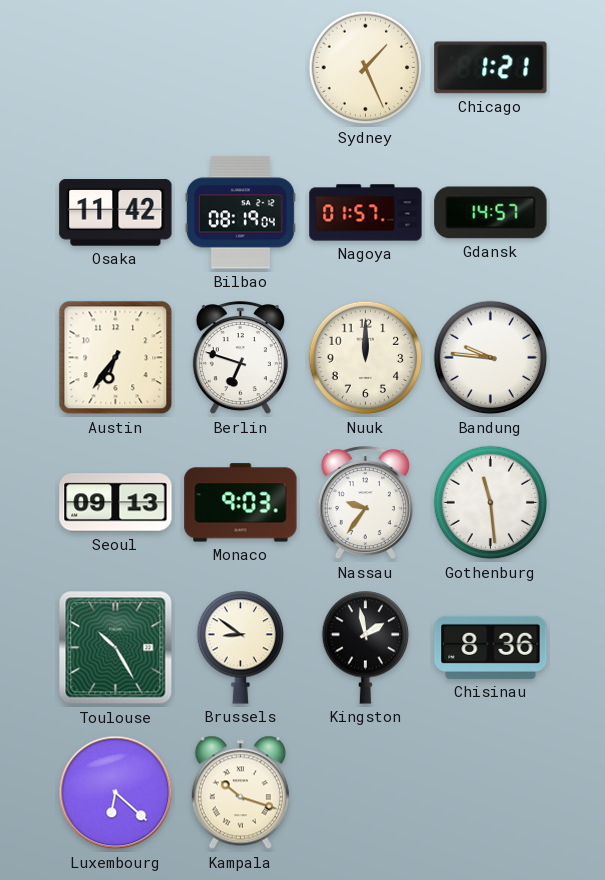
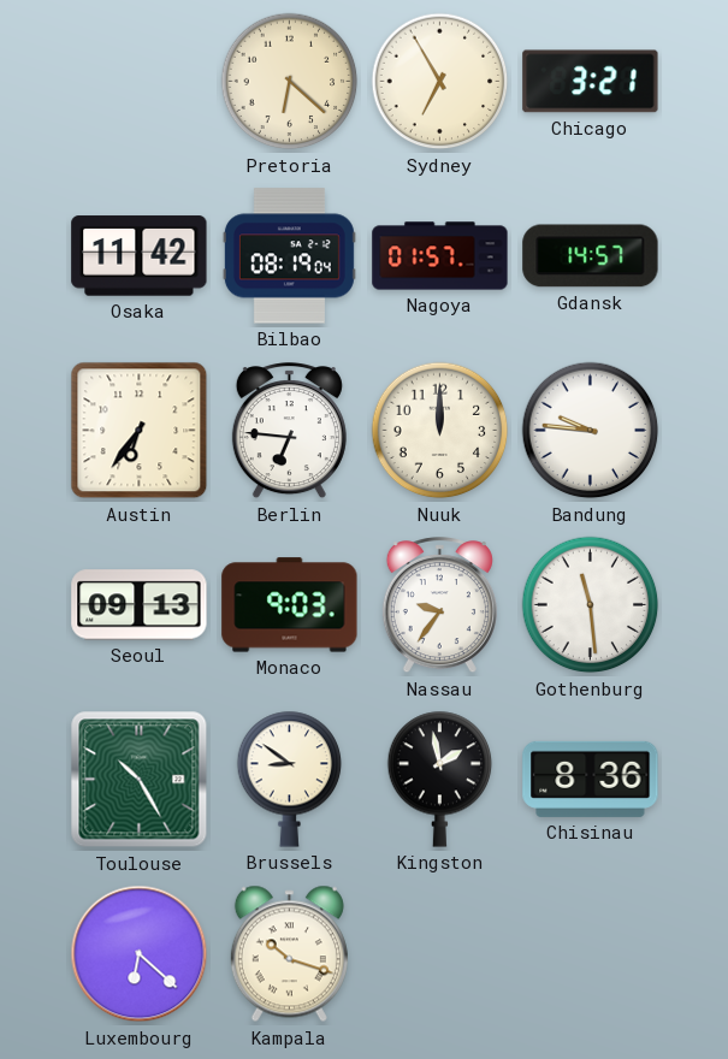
Pretoria: none -> 6:22 (290, 82)
Sydney: 1:26 -> 6:55 (440, 82)
Chicago: 1:21 -> 3:21 (591, 82)
Berlin: 6:48 -> 6:46 (289, 431)
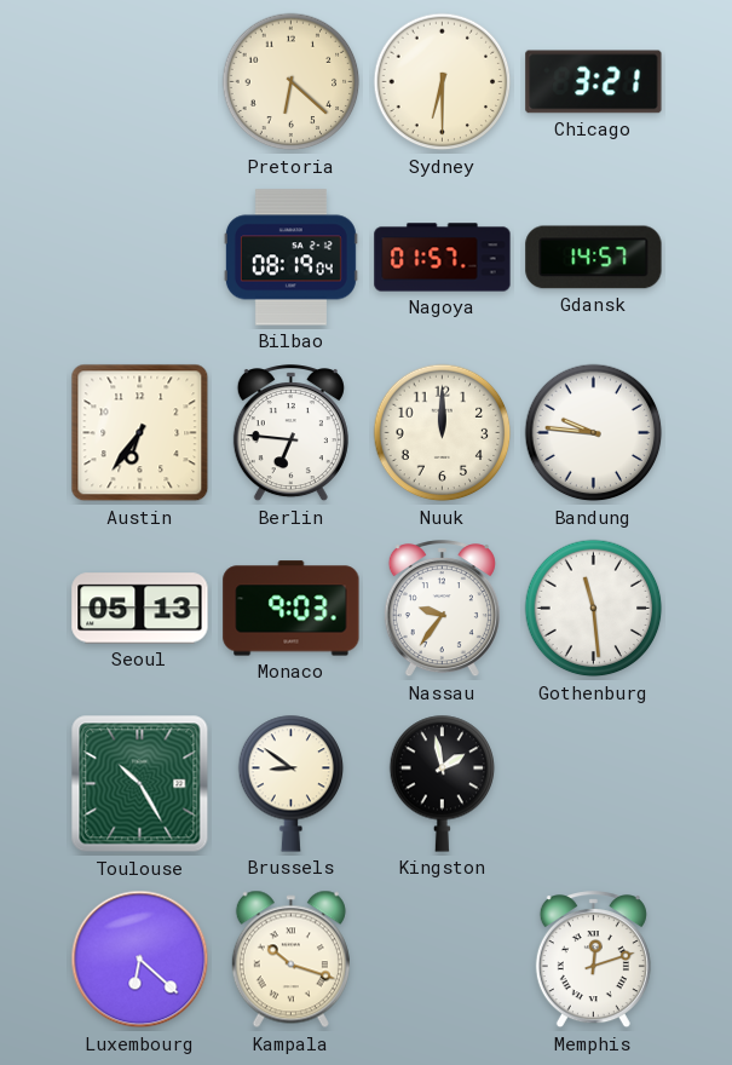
Sydney: 6:55 -> 6:30 (443, 82)
Osaka: 11:42 -> none (140, 256)
Seoul: 09:13 -> 05:13 (140, 609)
Chisinau: 8:36 -> none (591, 779)
Memphis: none -> 12:12 (593, 960)
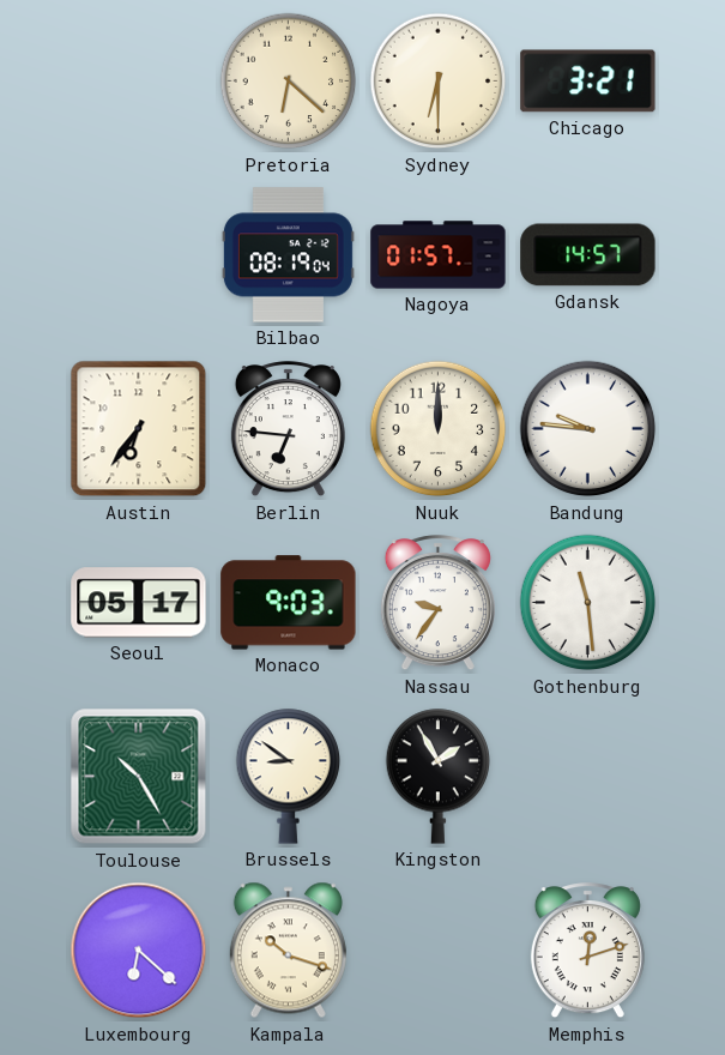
Seoul: 05:13 -> 05:17 (139, 603)
Kingston: 1:58 -> 1:55 (439, 776)
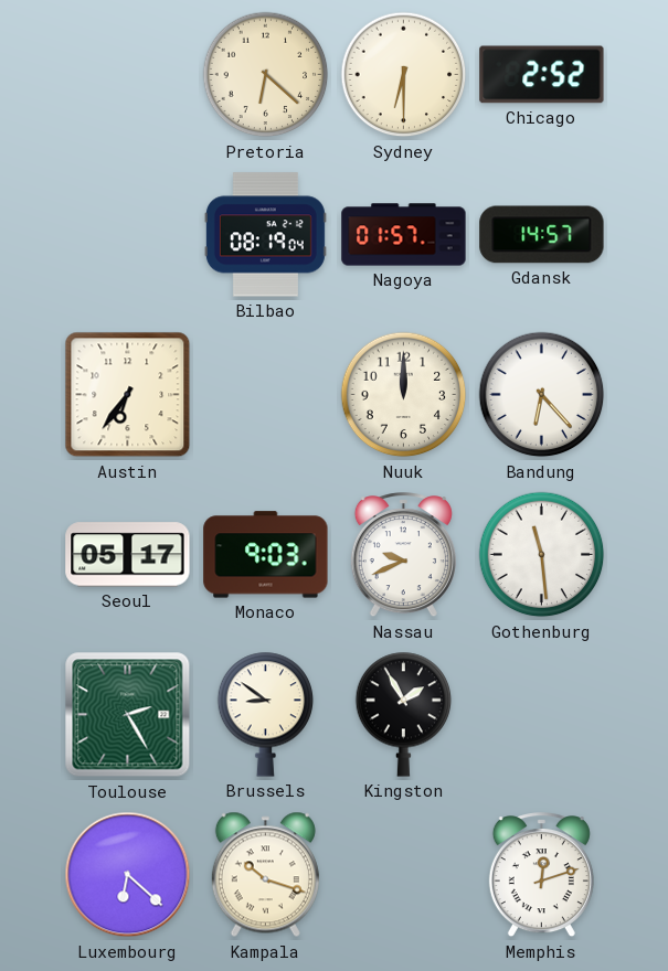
Chicago: 3:21 -> 2:52 (542, 75)
Berlin: 6:46 -> none (288, 429)
Bandung: 9:46 -> 6:23 (542, 395)
Nassau: 9:36 -> 9:41 (403, 555)
Toulouse: 10:25 -> 2:25 (128, 715)
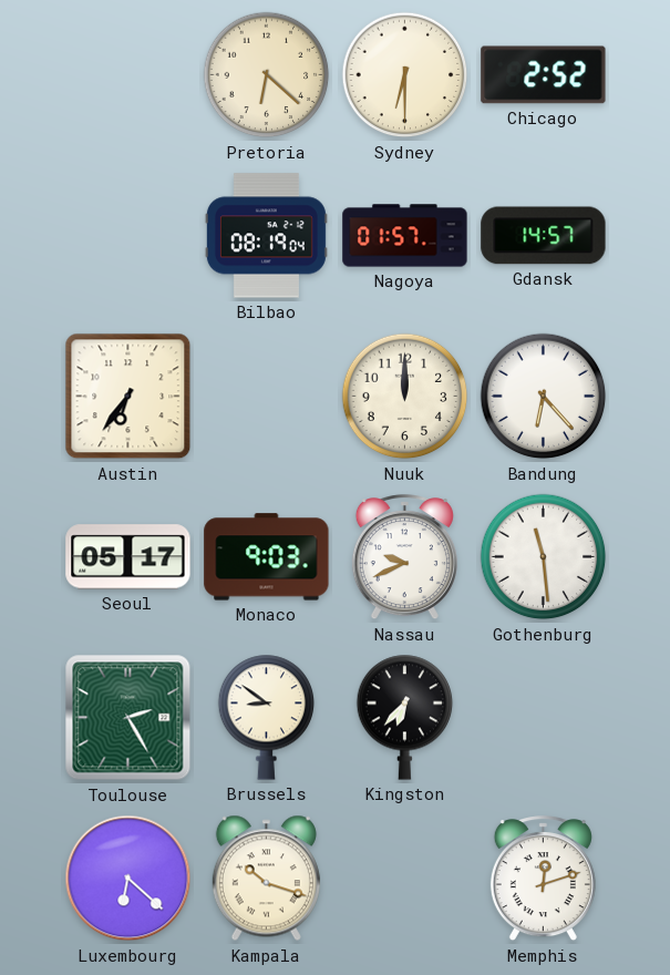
Kingston: 1:55 -> 6:37 (405, 717)
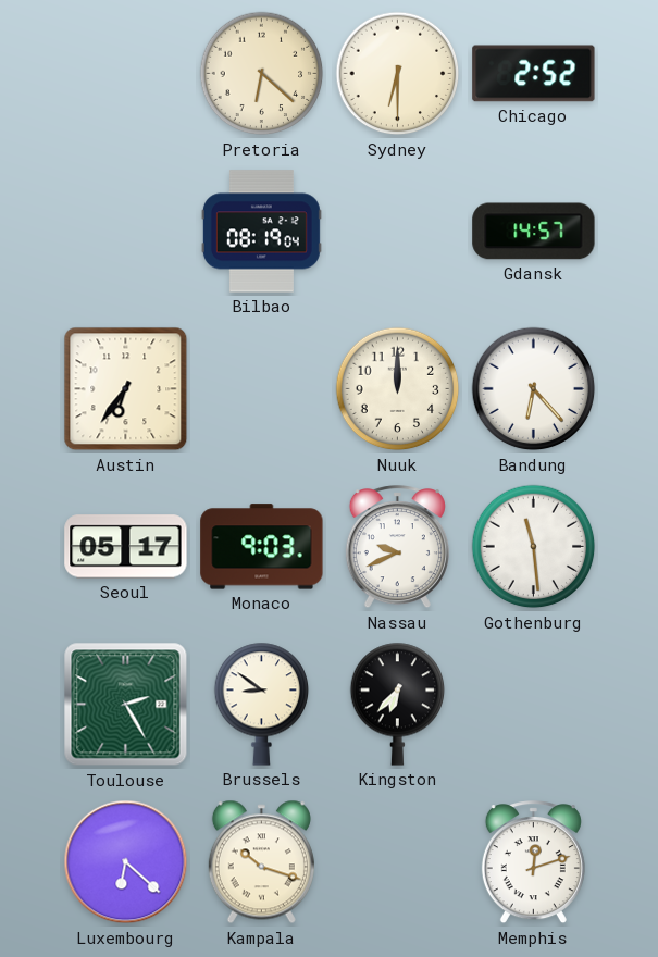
Nagoya: 01:57 -> none (405, 236)
